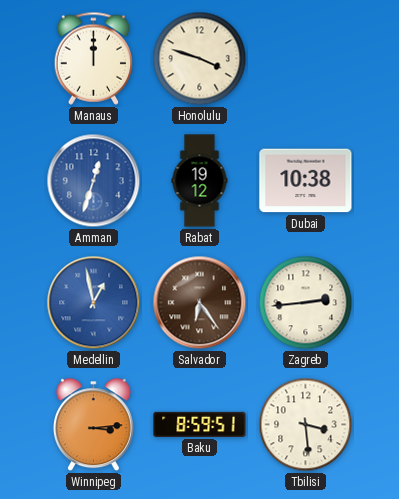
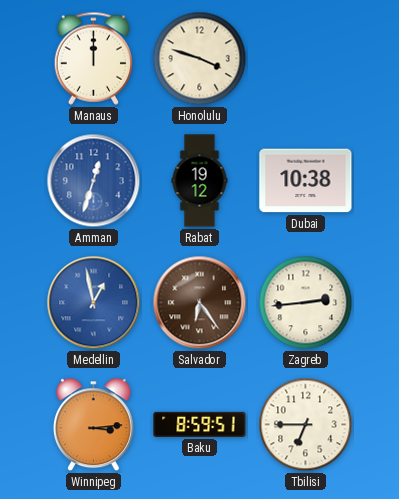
Tbilisi: 3:29 -> 6:45 (306, 425)
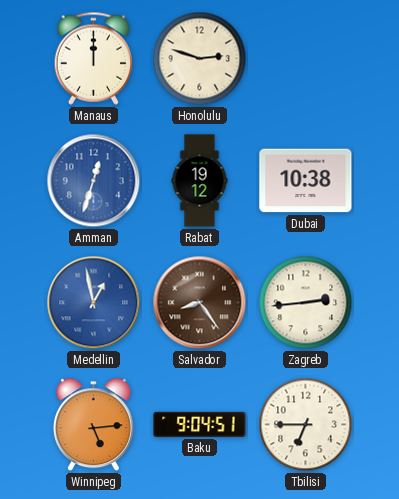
Honolulu: 3:48 -> 2:48 (200, 59)
Salvador: 6:24 -> 8:24 (200, 303)
Winnipeg: 3:14 -> 5:14 (93, 425)
Baku: 8:59 -> 9:04 (200, 424)
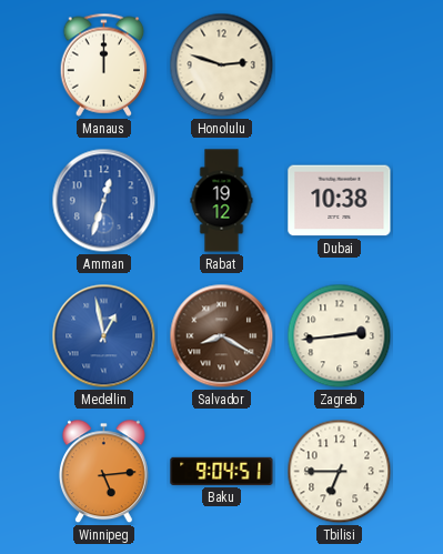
Salvador: 8:24 -> 8:20 (222, 336)
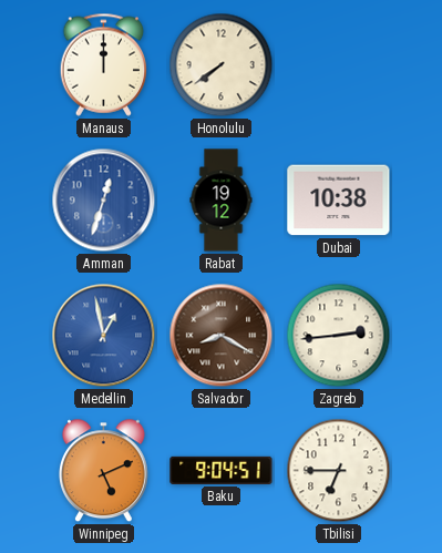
Honolulu: 2:48 -> 7:39 (222, 65)
Winnipeg: 5:14 -> 5:11 (103, 471)
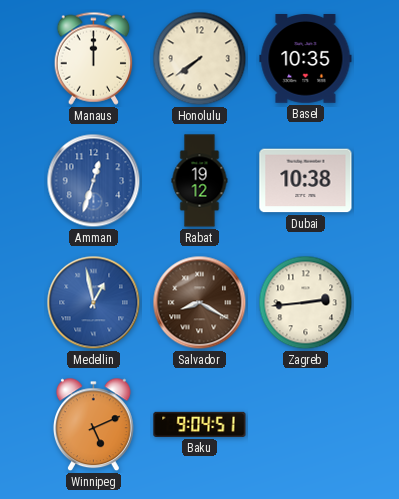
Basel: none -> 10:35 (306, 59)
Tbilisi: 6:45 -> none (339, 471)
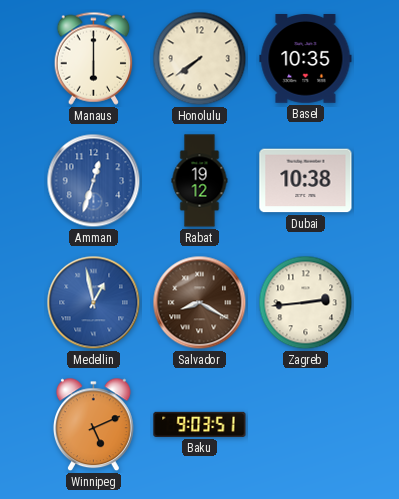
Manaus: 12:00 -> 6:00 (94, 58)
Baku: 9:04 -> 9:03 (200, 424)
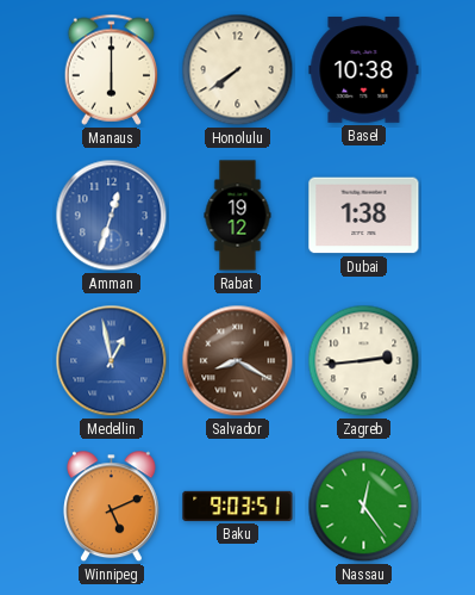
Basel: 10:35 -> 10:38 (364, 70)
Dubai: 10:38 -> 1:38 (364, 216)
Nassau: none -> 12:24 (364, 507)
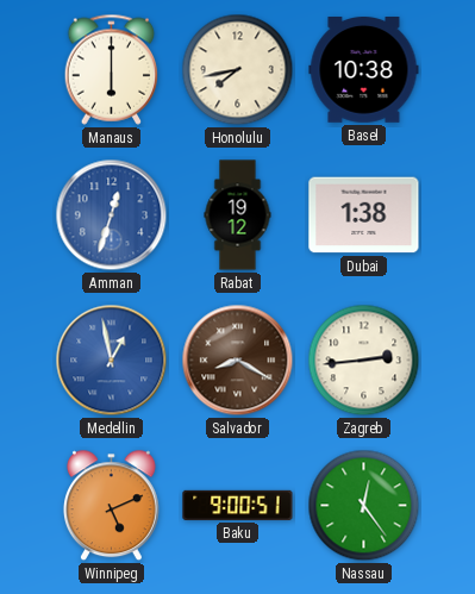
Honolulu: 7:39 -> 7:43 (238, 70)
Baku: 9:03 -> 9:00 (238, 505)
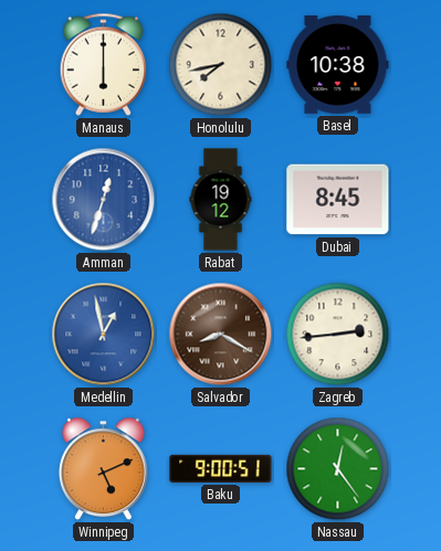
Dubai: 1:38 -> 8:45 (338, 200)
